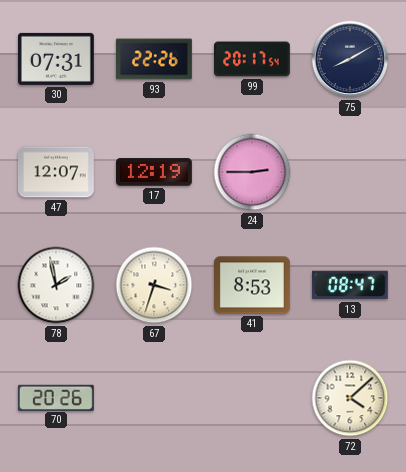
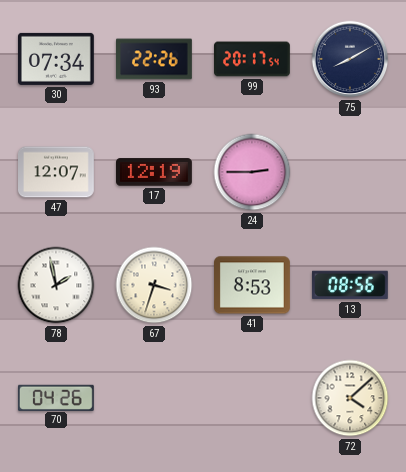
30: 07:31 -> 07:34 (57, 59)
13: 08:47 -> 08:56 (350, 285)
70: 20:26 -> 04:26 (56, 397)
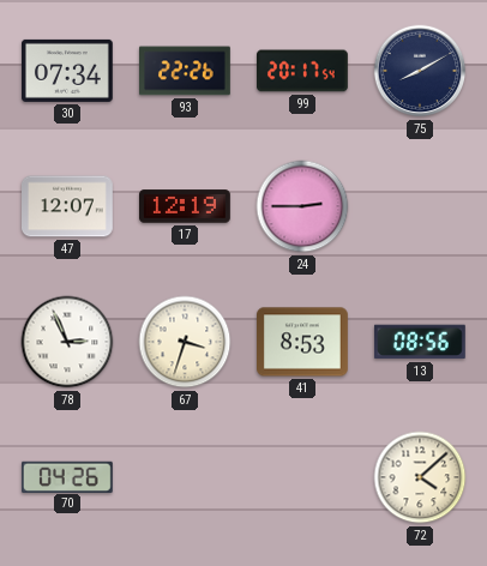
78: 1:58 -> 2:56 (67, 342)
